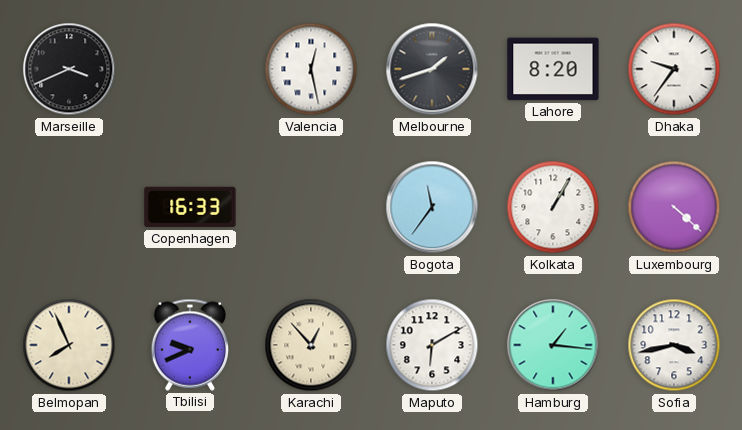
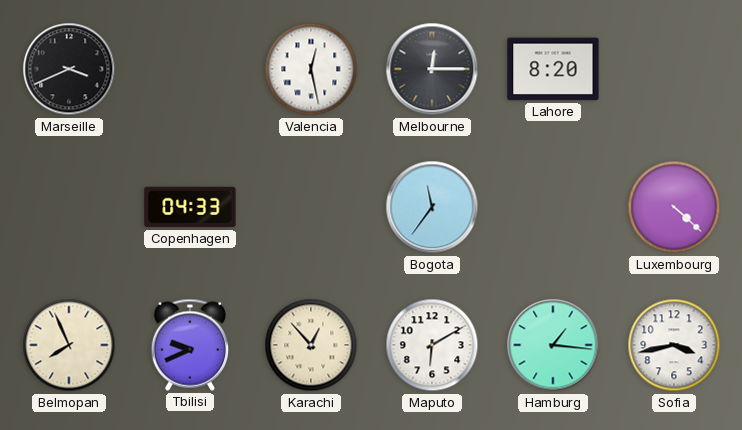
Melbourne: 1:42 -> 12:15 (432, 69)
Dhaka: 9:36 -> none (674, 69)
Copenhagen: 16:33 -> 04:33 (190, 207)
Kolkata: 1:05 -> none (553, 207)
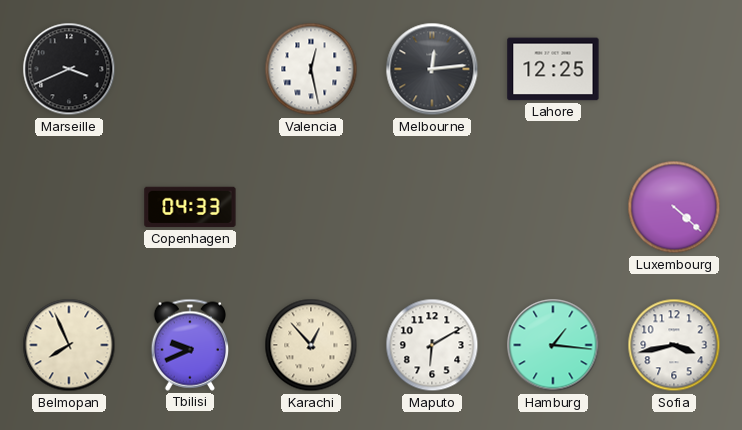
Melbourne: 12:15 -> 12:14 (432, 69)
Lahore: 8:20 -> 12:25 (553, 69)
Bogota: 11:36 -> none (432, 207)
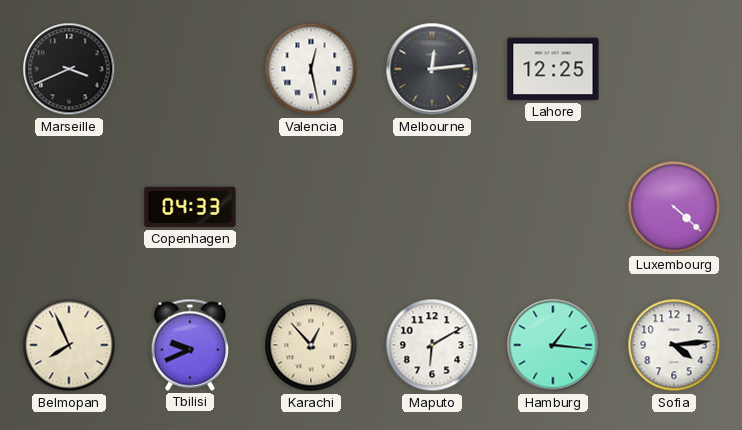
Sofia: 3:43 -> 4:14 (674, 345)
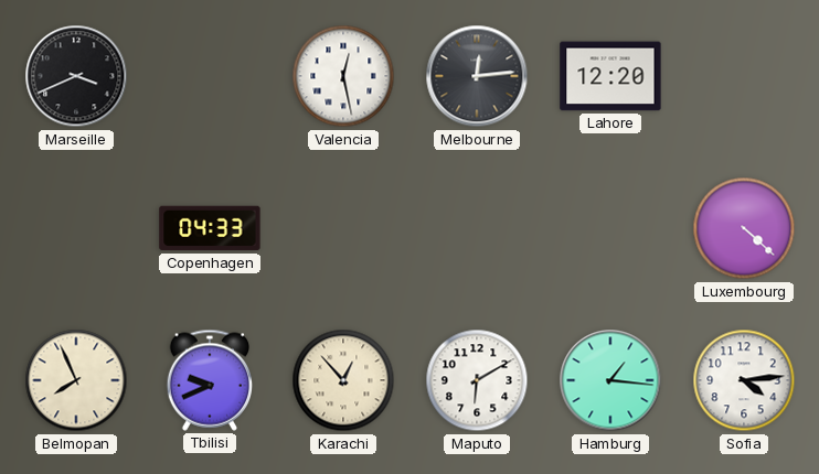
Lahore: 12:25 -> 12:20 (610, 76)
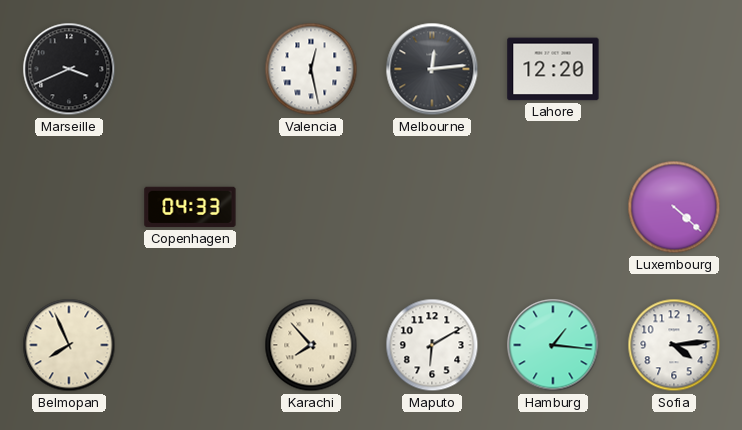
Tbilisi: 9:41 -> none (209, 380)
Karachi: 12:53 -> 7:53 (311, 345)
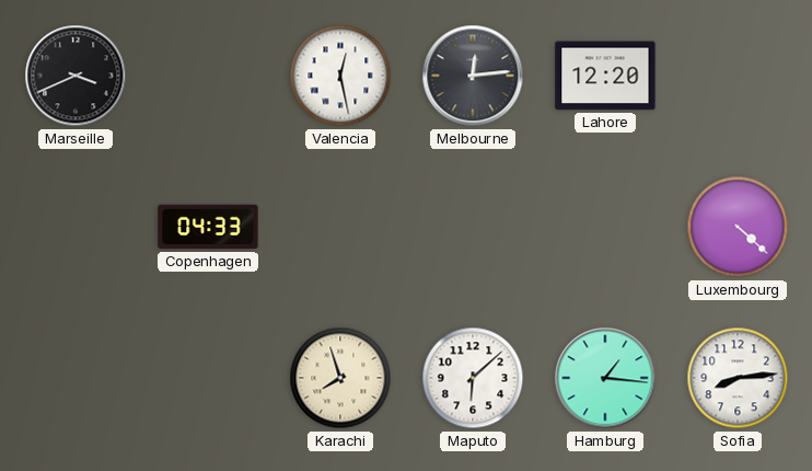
Belmopan: 7:56 -> none (69, 345)
Karachi: 7:53 -> 7:57 (340, 378)
Maputo: 6:10 -> 6:08 (473, 378)
Sofia: 4:14 -> 8:14 (738, 378)
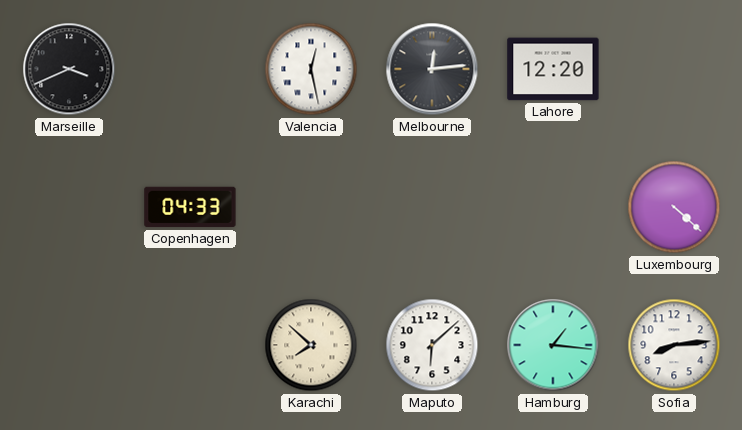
Karachi: 7:57 -> 7:52 (311, 345)
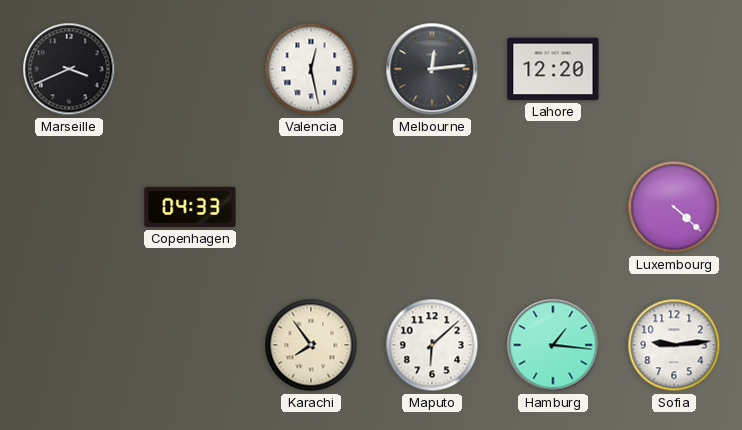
Karachi: 7:52 -> 7:54 (311, 345)
Sofia: 8:14 -> 9:14 (674, 345)
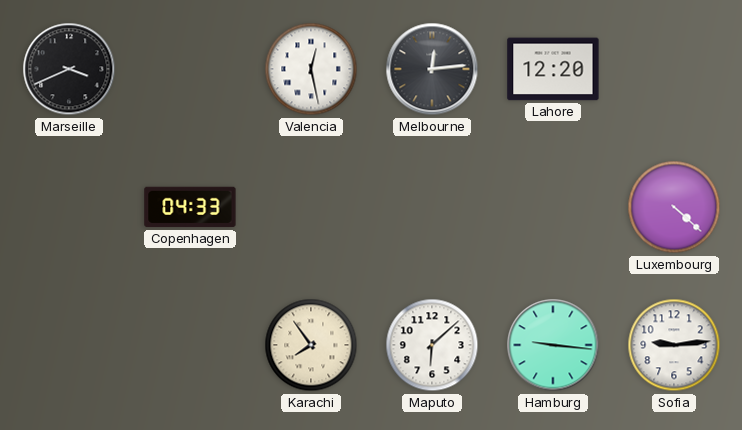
Hamburg: 1:16 -> 9:16 (553, 345)
